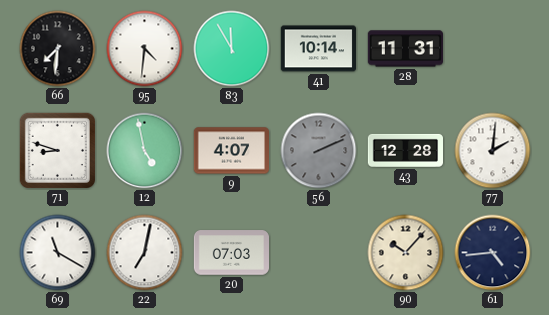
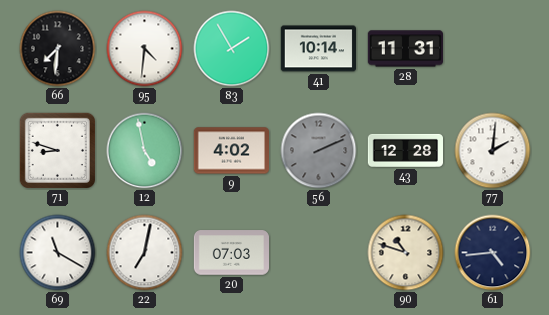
83: 11:55 -> 1:55 (232, 49)
9: 4:07 -> 4:02 (231, 151)
90: 10:07 -> 10:48 (406, 253)
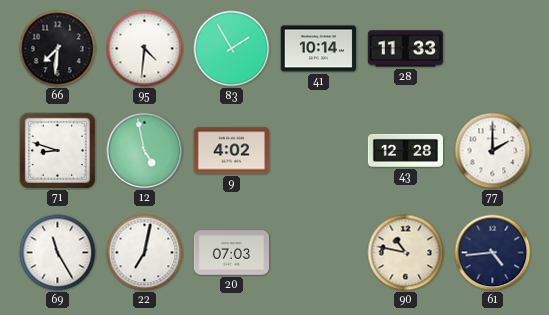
28: 11:31 -> 11:33 (405, 49)
56: 2:11 -> none (319, 151)
77: 2:01 -> 2:00 (493, 151)
69: 11:20 -> 11:25 (58, 253)
90: 10:48 -> 10:47 (406, 253)
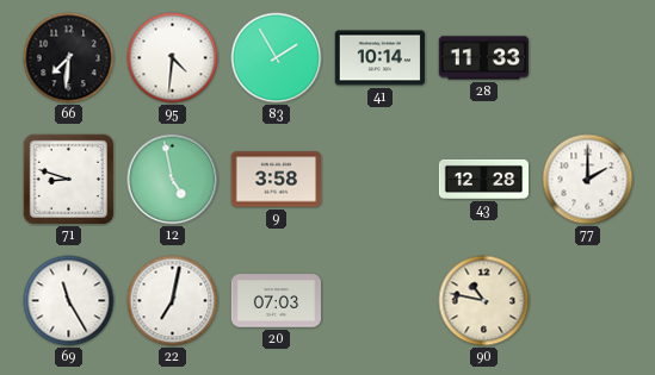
9: 4:02 -> 3:58 (276, 180)
61: 4:44 -> none (493, 253)
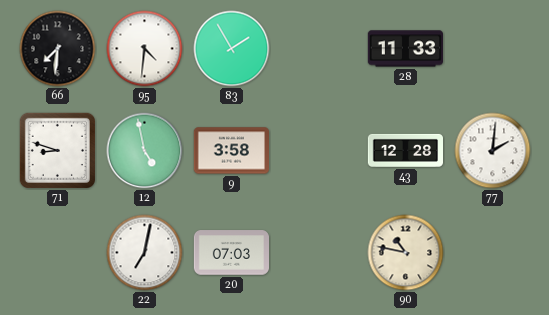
41: 10:14 -> none (379, 58)
77: 2:00 -> 2:01 (493, 151)
69: 11:25 -> none (69, 301)
